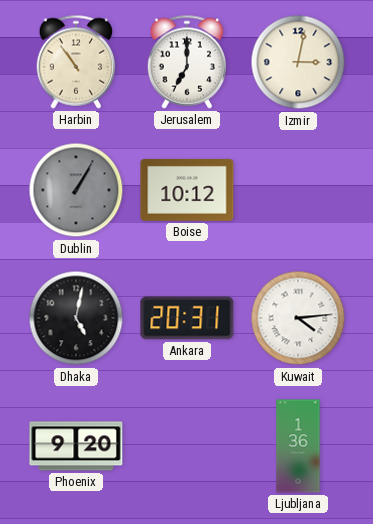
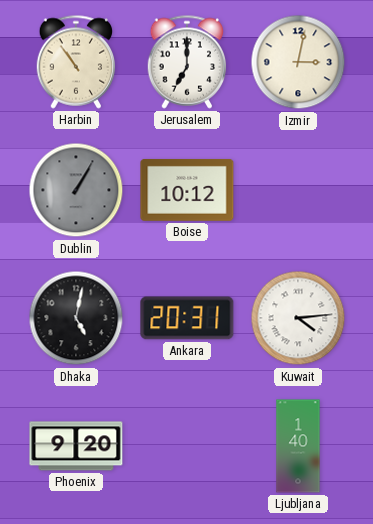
Ljubljana: 1:36 -> 1:40 (298, 446)
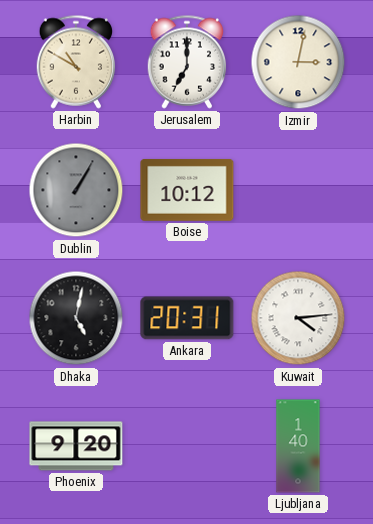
Harbin: 10:54 -> 10:50 (76, 62)
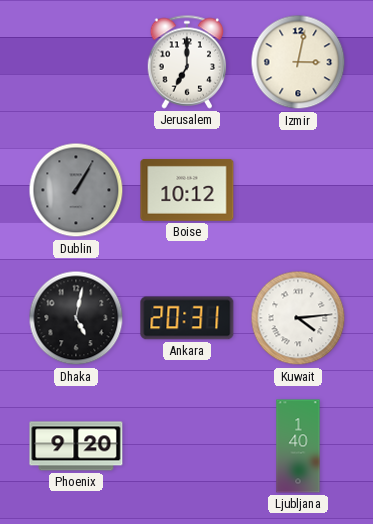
Harbin: 10:50 -> none (76, 62)
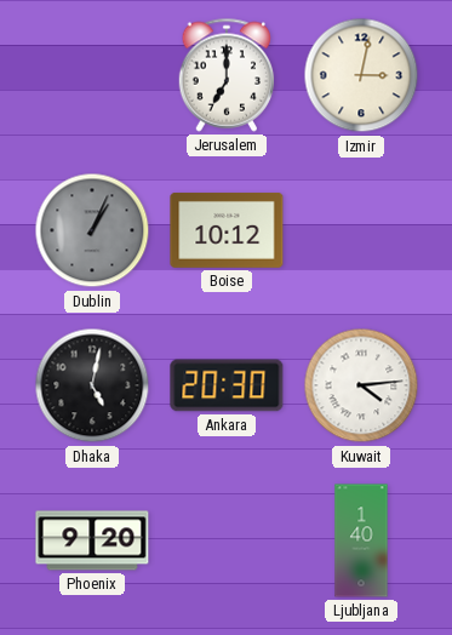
Dublin: 1:05 -> 1:04 (92, 230)
Ankara: 20:31 -> 20:30 (227, 385)
